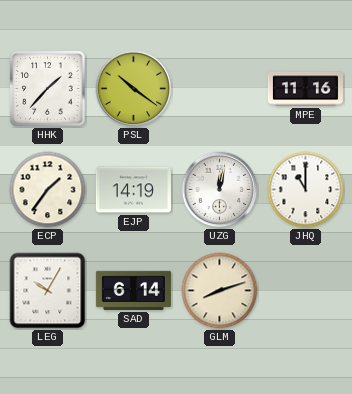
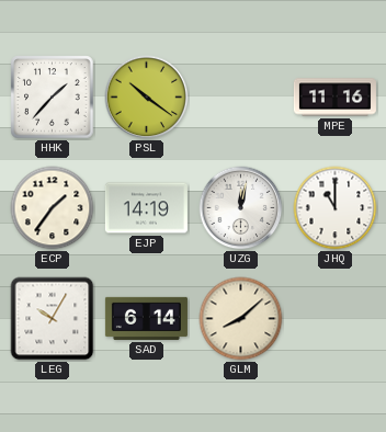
GLM: 8:12 -> 8:08 (241, 319)
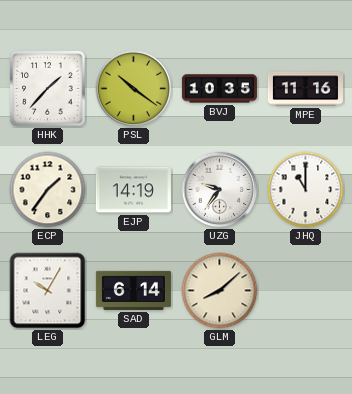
BVJ: none -> 10:35 (219, 89)
UZG: 12:02 -> 9:36 (220, 190)
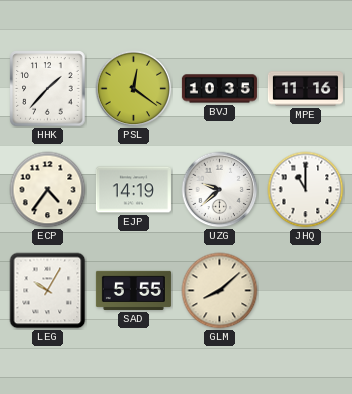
PSL: 10:21 -> 12:21 (134, 89)
ECP: 1:36 -> 4:36 (48, 190)
UZG: 9:36 -> 9:38 (220, 190)
SAD: 6:14 -> 5:55 (133, 290)
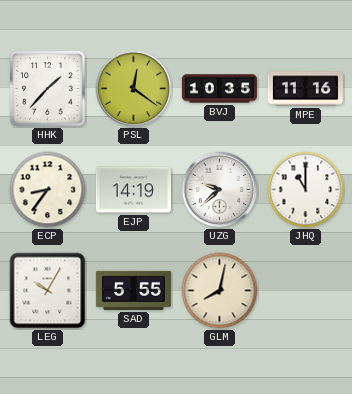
ECP: 4:36 -> 8:36 (48, 190)
GLM: 8:08 -> 8:02 (220, 291)
